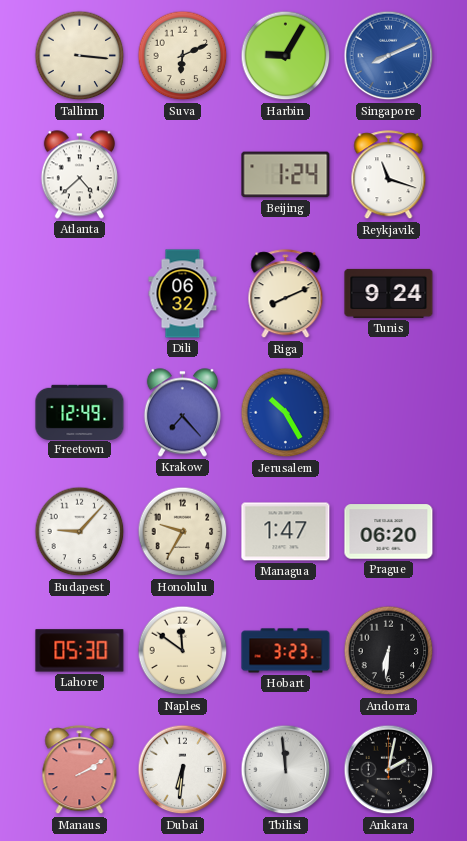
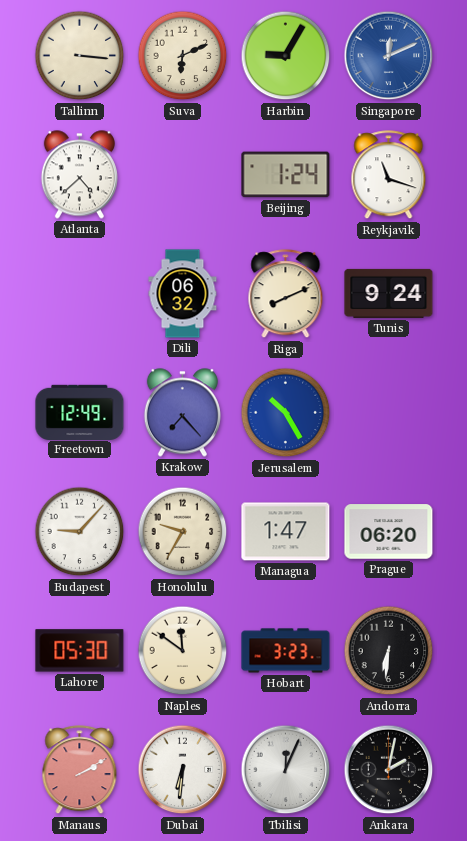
Singapore: 8:11 -> 12:11 (389, 56)
Tbilisi: 11:59 -> 12:04 (286, 770)
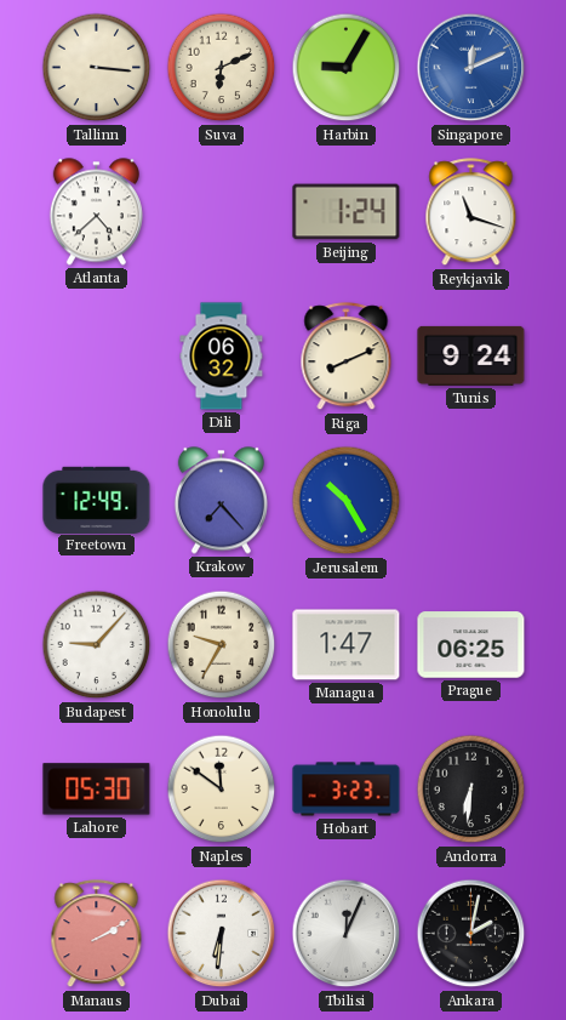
Prague: 06:20 -> 06:25 (471, 645)
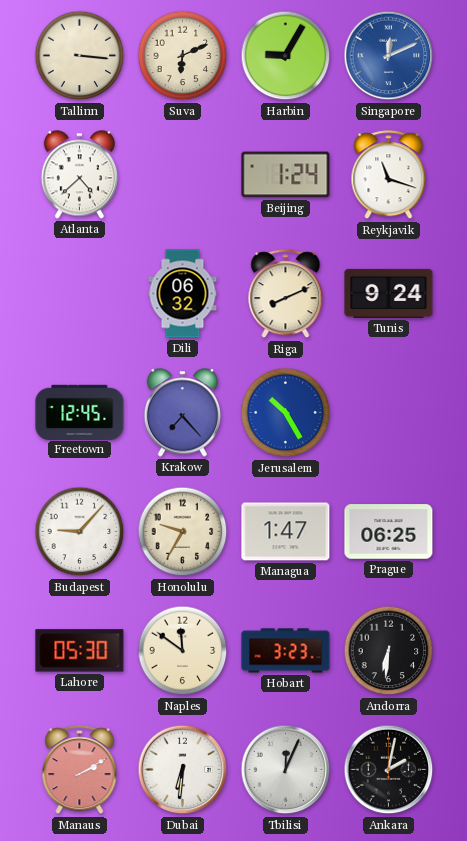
Freetown: 12:49 -> 12:45 (80, 412)
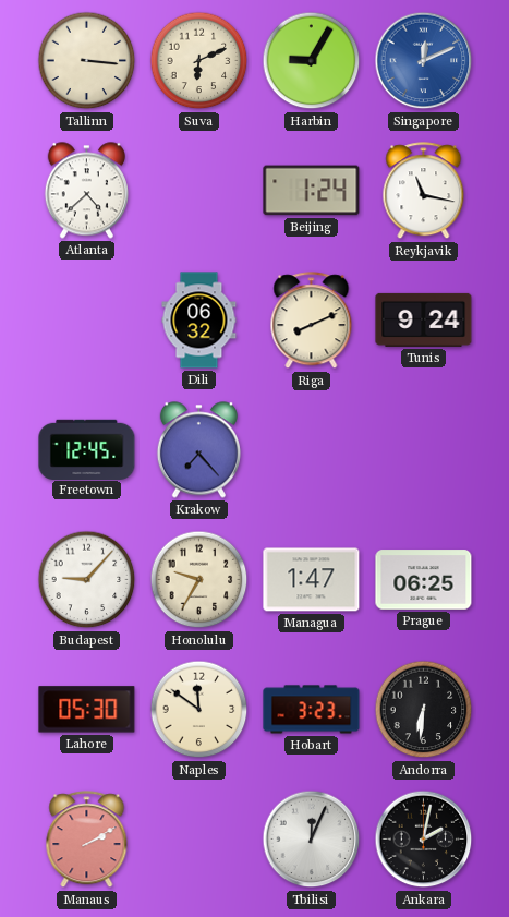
Reykjavik: 11:18 -> 11:17 (424, 191)
Jerusalem: 10:25 -> none (286, 413)
Dubai: 6:31 -> none (183, 770)
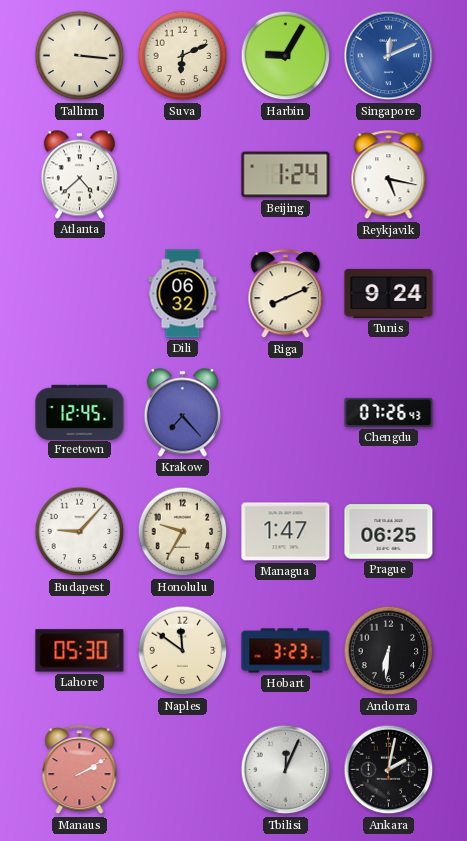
Reykjavik: 11:17 -> 5:17 (389, 175)
Chengdu: none -> 07:26 (389, 412)
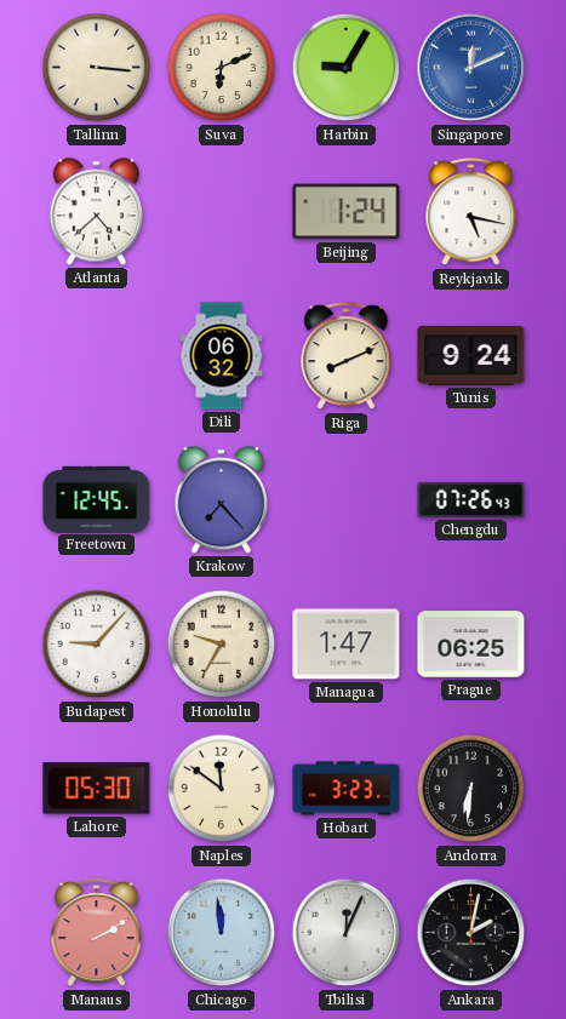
Chicago: none -> 11:59 (222, 933)
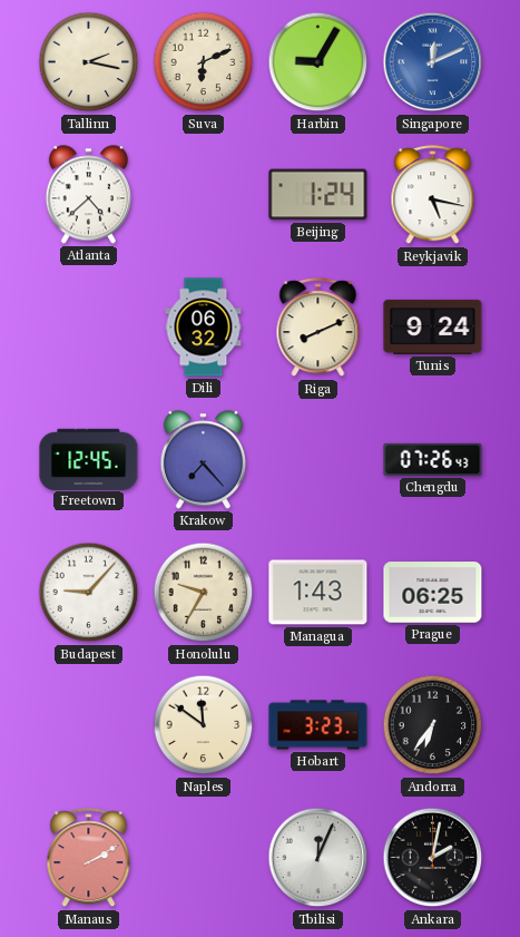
Tallinn: 3:16 -> 2:17 (89, 62)
Managua: 1:47 -> 1:43 (318, 593)
Lahore: 05:30 -> none (97, 789)
Andorra: 6:31 -> 6:36 (433, 725)
Chicago: 11:59 -> none (222, 933)
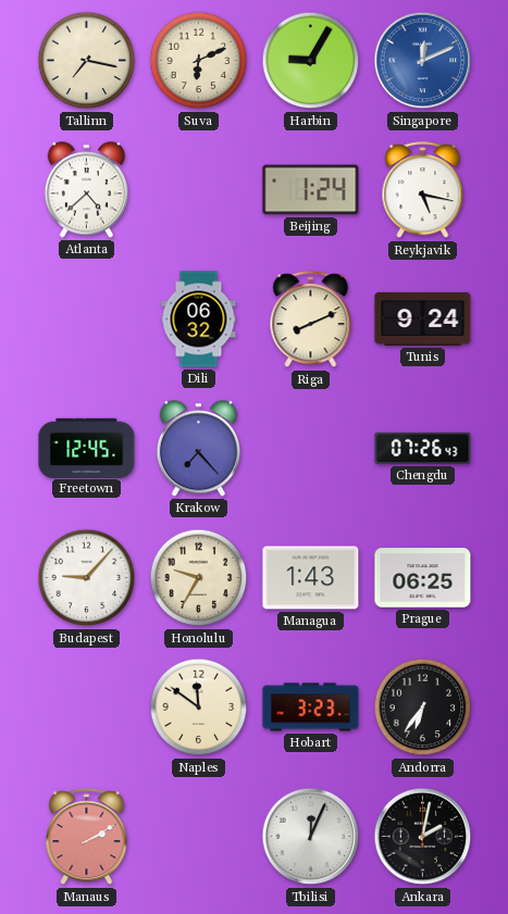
Tallinn: 2:17 -> 7:17 (87, 61)
